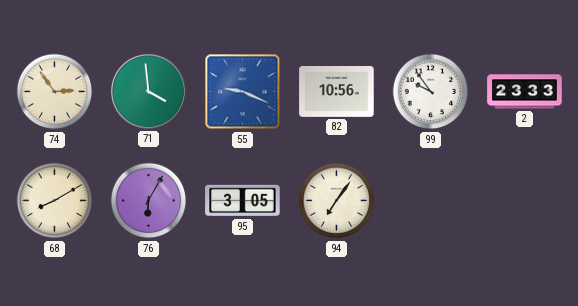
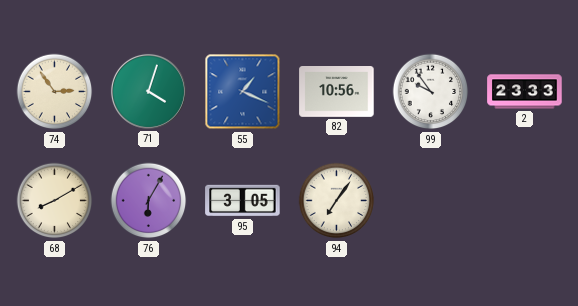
71: 3:59 -> 4:03 (148, 91)
55: 9:19 -> 1:19 (243, 92)
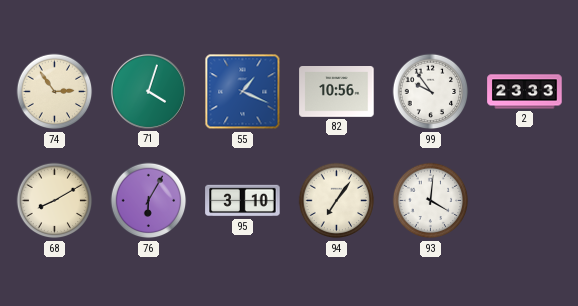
95: 3:05 -> 3:10 (243, 201)
93: none -> 4:01 (431, 201)
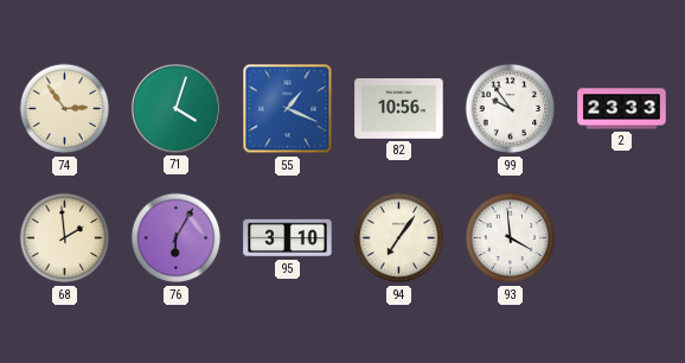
68: 8:10 -> 1:59 (65, 238)
93: 4:01 -> 3:59 (511, 238)
